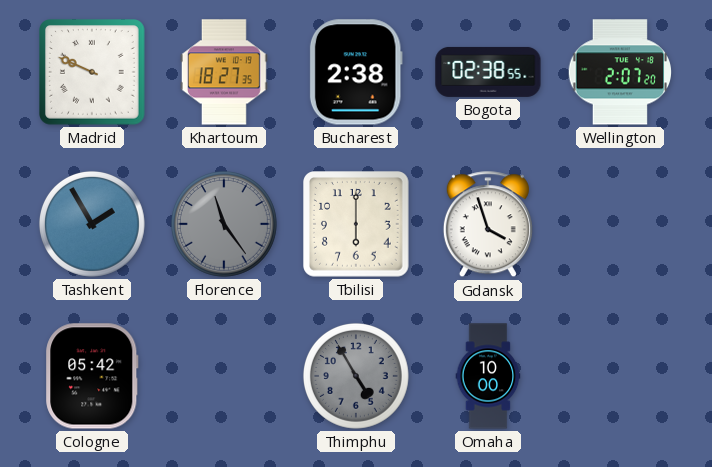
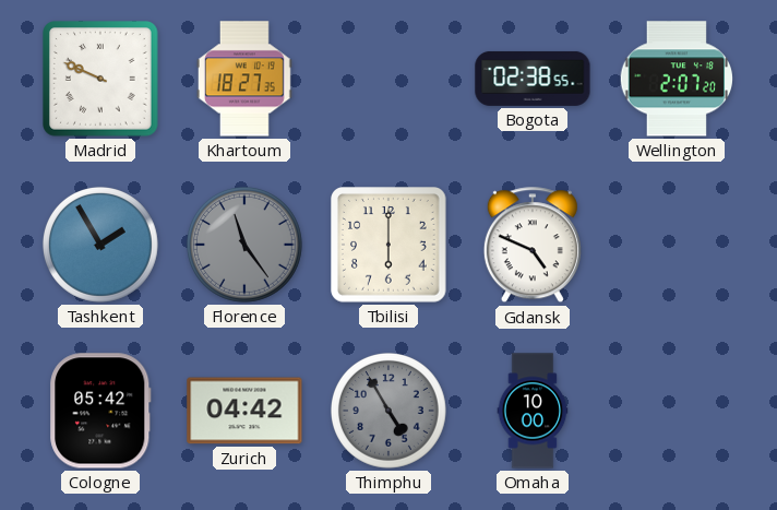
Bucharest: 2:38 -> none (356, 72)
Gdansk: 3:57 -> 4:49 (533, 246)
Zurich: none -> 04:42 (244, 411)
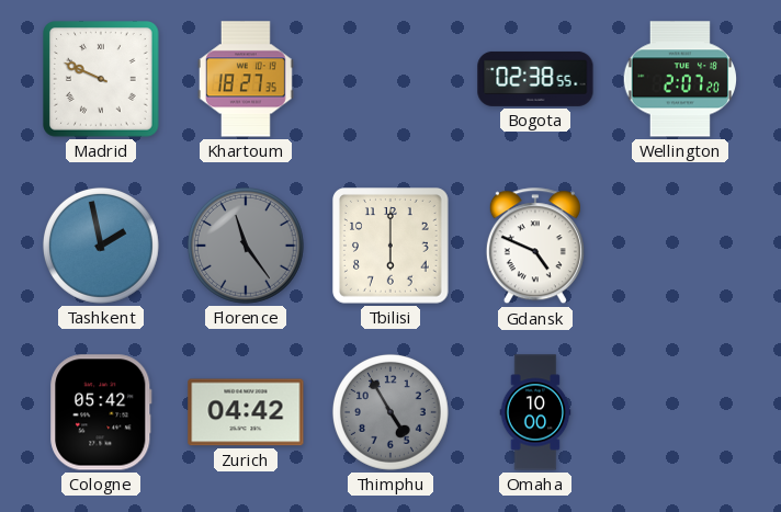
Tashkent: 1:55 -> 1:58 (101, 246)
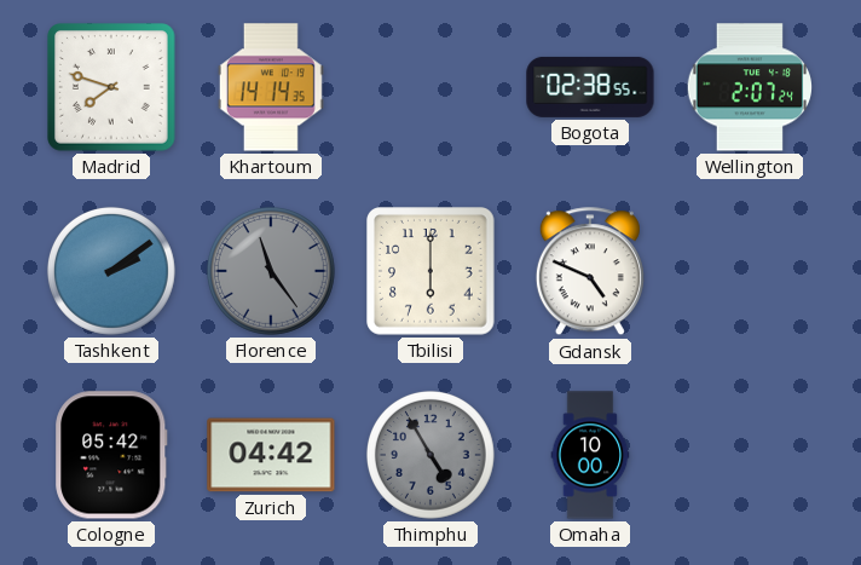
Madrid: 9:49 -> 7:48 (112, 88)
Khartoum: 18:27 -> 14:14 (271, 87)
Wellington: 2:07:20 -> 2:07:24 (749, 87)
Tashkent: 1:58 -> 2:09 (111, 271)
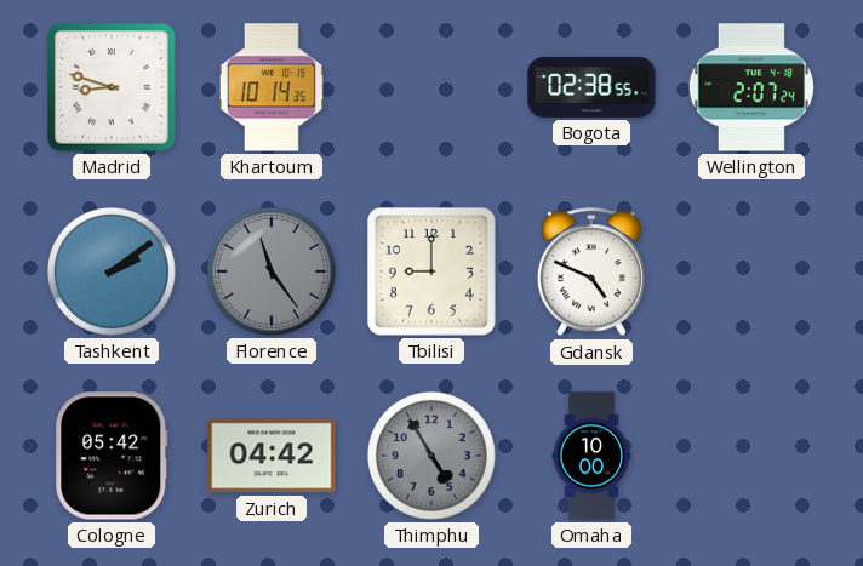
Madrid: 7:48 -> 8:48 (113, 88)
Khartoum: 14:14 -> 10:14 (272, 87)
Tbilisi: 6:00 -> 9:00 (433, 273)
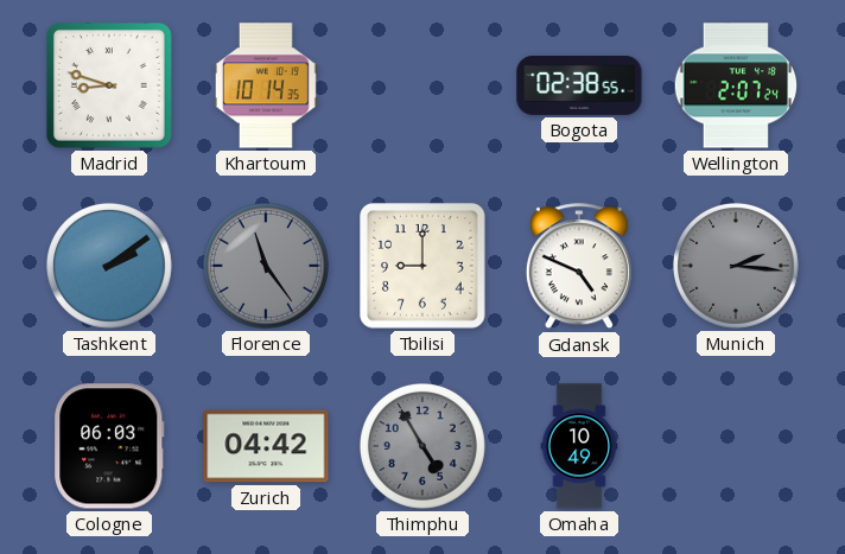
Munich: none -> 2:16 (736, 266)
Cologne: 05:42 -> 06:03 (109, 446)
Omaha: 10:00 -> 10:49 (579, 446)
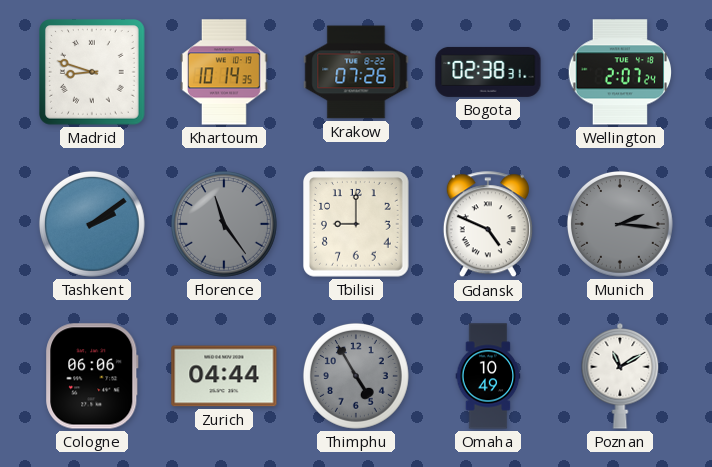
Krakow: none -> 07:26 (356, 72)
Bogota: 02:38:55 -> 02:38:31 (488, 72)
Cologne: 06:03 -> 06:06 (92, 376)
Zurich: 04:42 -> 04:44 (224, 376)
Poznan: none -> 11:10 (620, 377)
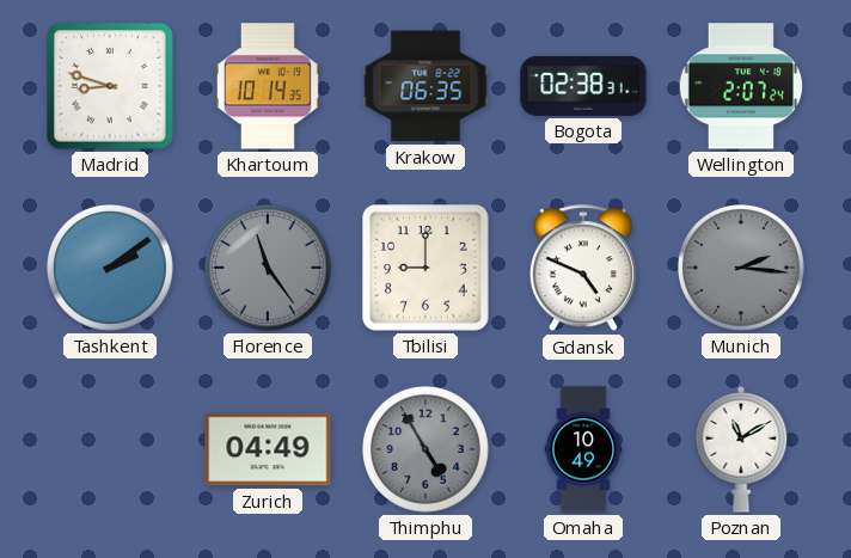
Krakow: 07:26 -> 06:35 (425, 86)
Cologne: 06:06 -> none (92, 376)
Zurich: 04:44 -> 04:49 (268, 449)
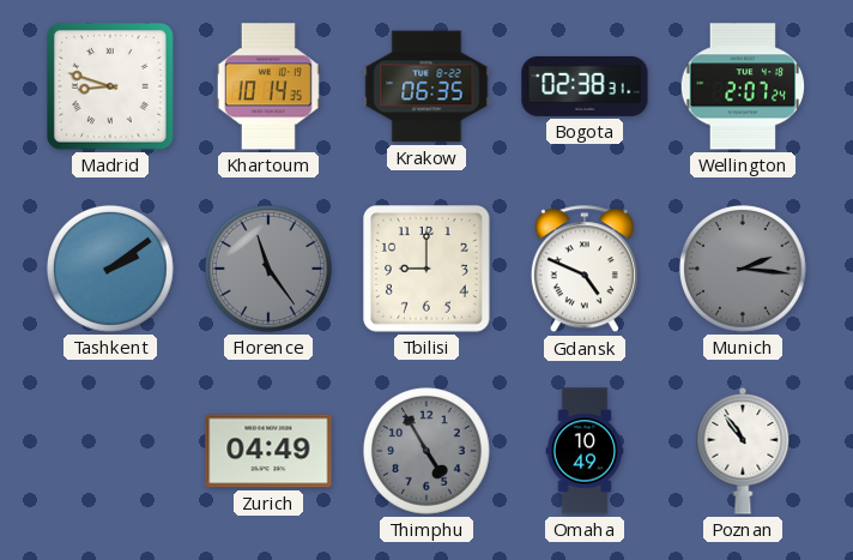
Poznan: 11:10 -> 10:54 (743, 452)
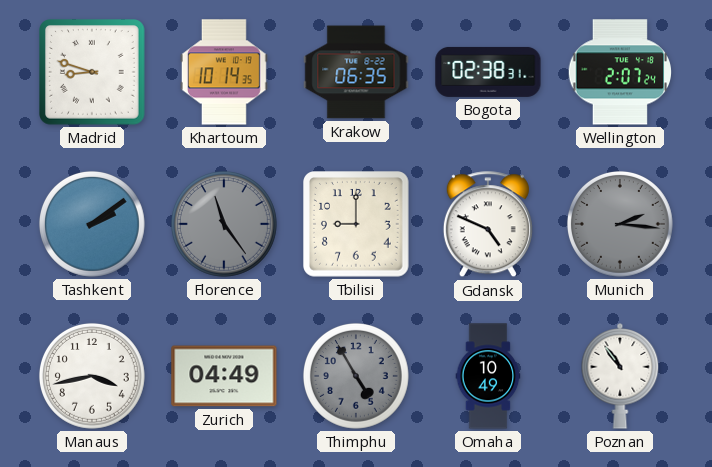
Manaus: none -> 3:43 (92, 376)
